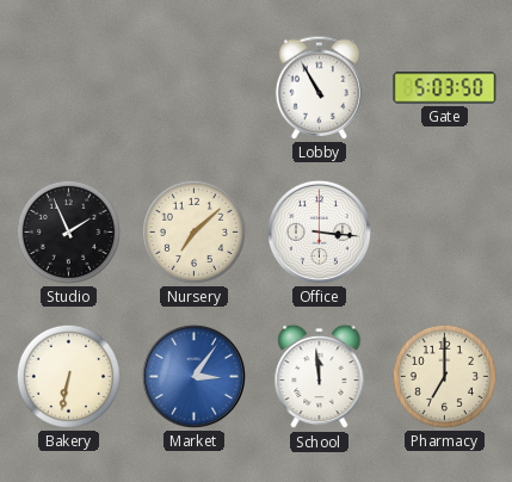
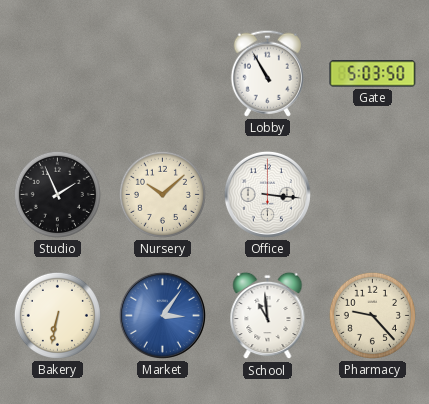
Nursery: 7:08 -> 10:08 (162, 194)
School: 11:59 -> 10:59 (268, 316)
Pharmacy: 7:00 -> 9:23 (372, 315)
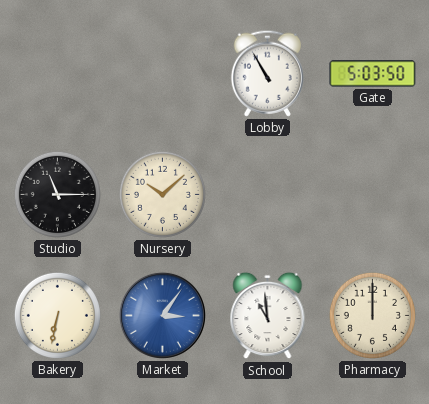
Studio: 1:56 -> 11:15 (57, 194)
Office: 3:16 -> none (267, 194)
Pharmacy: 9:23 -> 12:00 (372, 315)
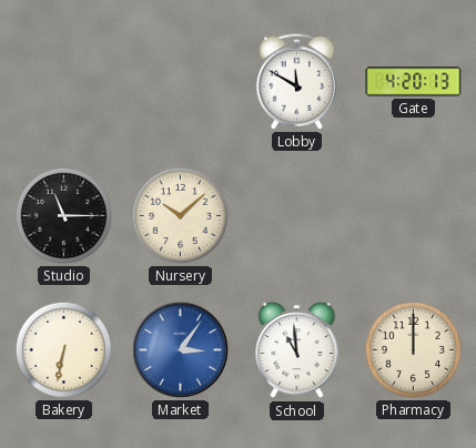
Lobby: 10:55 -> 11:50 (296, 81)
Gate: 5:03 -> 4:20 (414, 82)
